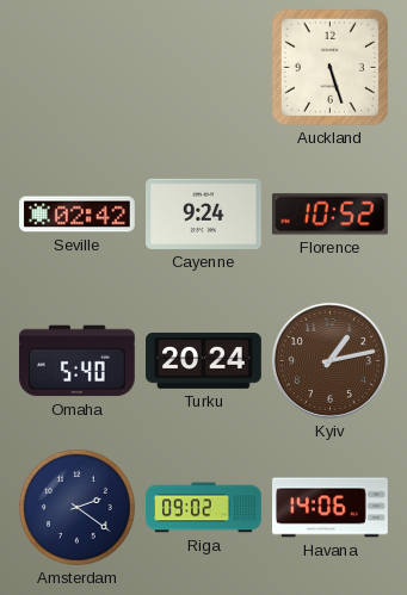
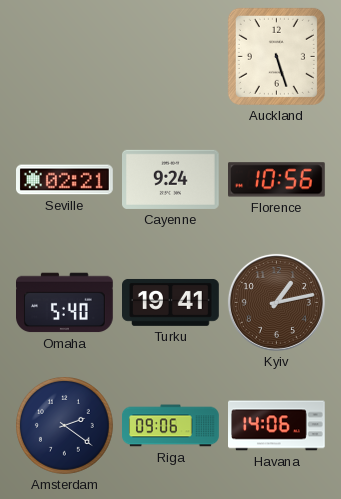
Seville: 02:42 -> 02:21 (65, 180)
Florence: 10:52 -> 10:56 (277, 180)
Turku: 20:24 -> 19:41 (171, 302)
Riga: 09:02 -> 09:06 (171, 426)
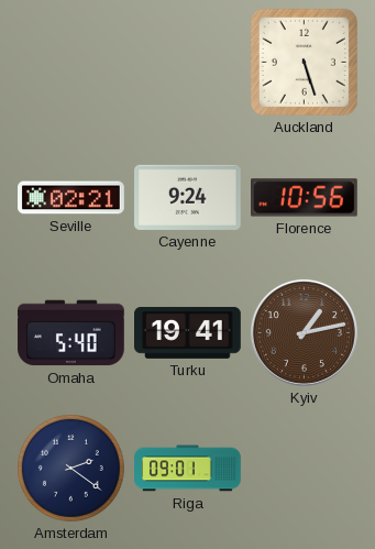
Riga: 09:06 -> 09:01 (188, 469)
Havana: 14:06 -> none (277, 426)
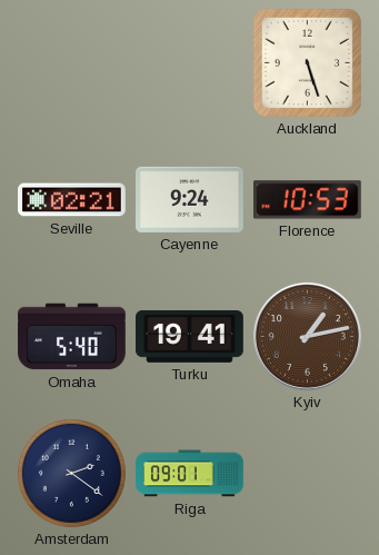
Florence: 10:56 -> 10:53 (308, 200)
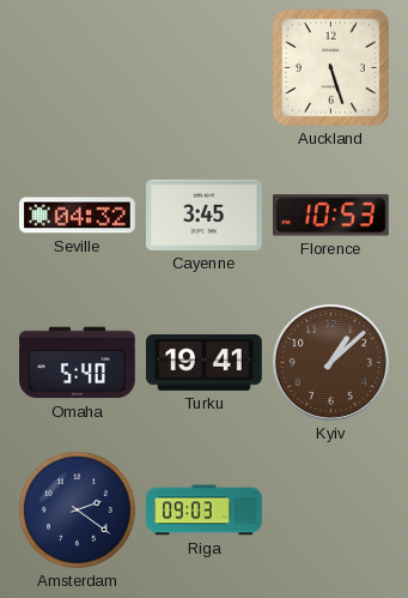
Seville: 02:21 -> 04:32 (78, 216)
Cayenne: 9:24 -> 3:45 (205, 215)
Kyiv: 1:13 -> 1:08 (330, 362)
Riga: 09:01 -> 09:03 (205, 511)
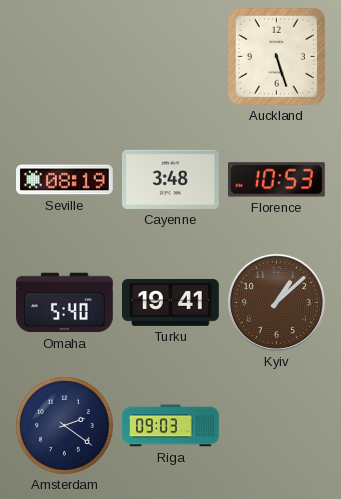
Seville: 04:32 -> 08:19 (65, 180)
Cayenne: 3:45 -> 3:48 (171, 179)
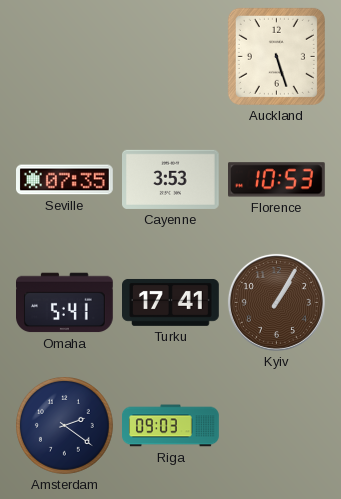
Seville: 08:19 -> 07:35 (65, 180)
Cayenne: 3:48 -> 3:53 (171, 179)
Omaha: 5:40 -> 5:41 (65, 303)
Turku: 19:41 -> 17:41 (171, 302)
Kyiv: 1:08 -> 1:05 (276, 302)
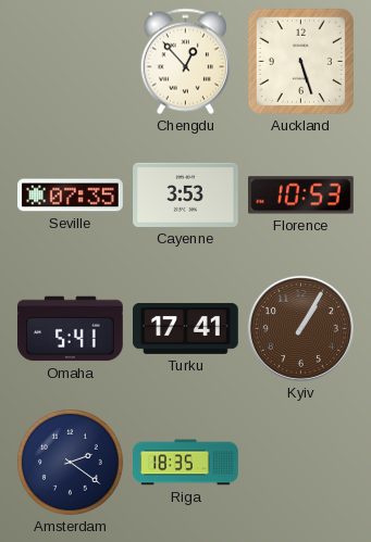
Chengdu: none -> 12:53 (185, 62)
Riga: 09:03 -> 18:35 (186, 463)
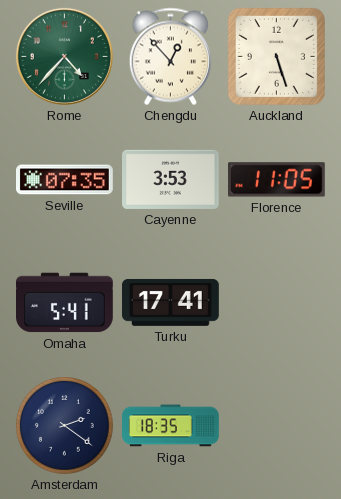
Rome: none -> 4:37 (64, 56)
Florence: 10:53 -> 11:05 (277, 180)
Kyiv: 1:05 -> none (300, 328)
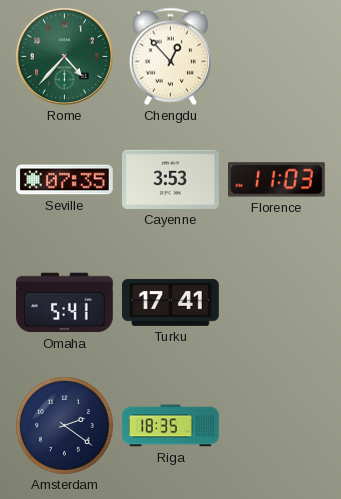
Auckland: 5:27 -> none (276, 56)
Florence: 11:05 -> 11:03 (277, 180)
